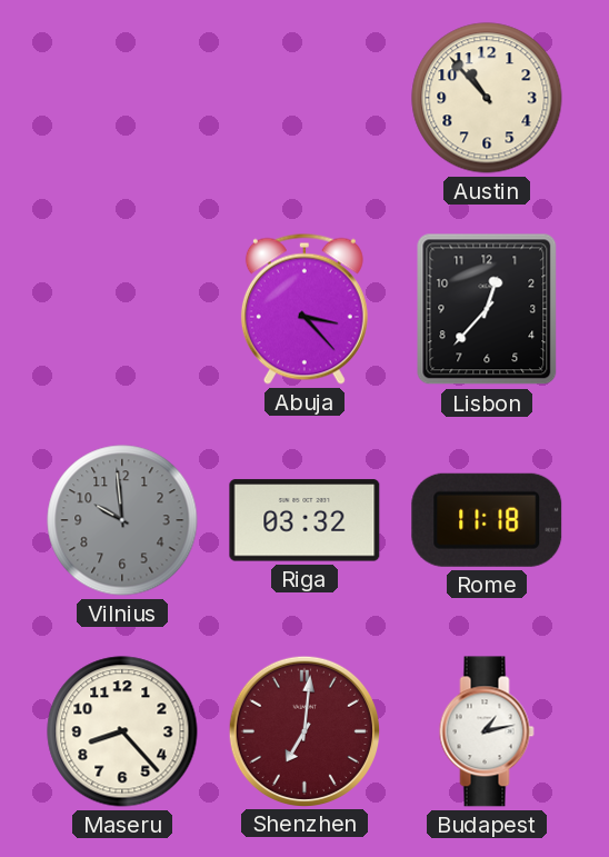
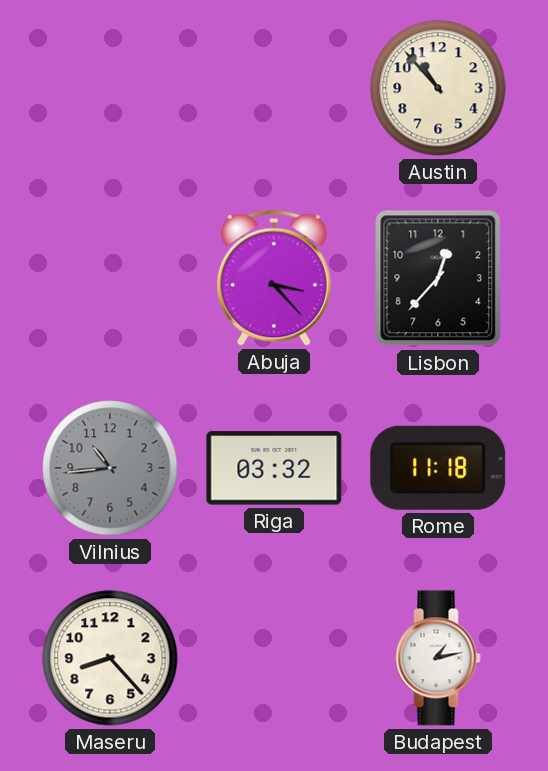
Vilnius: 9:59 -> 10:44 (110, 468)
Shenzhen: 7:01 -> none (303, 730)
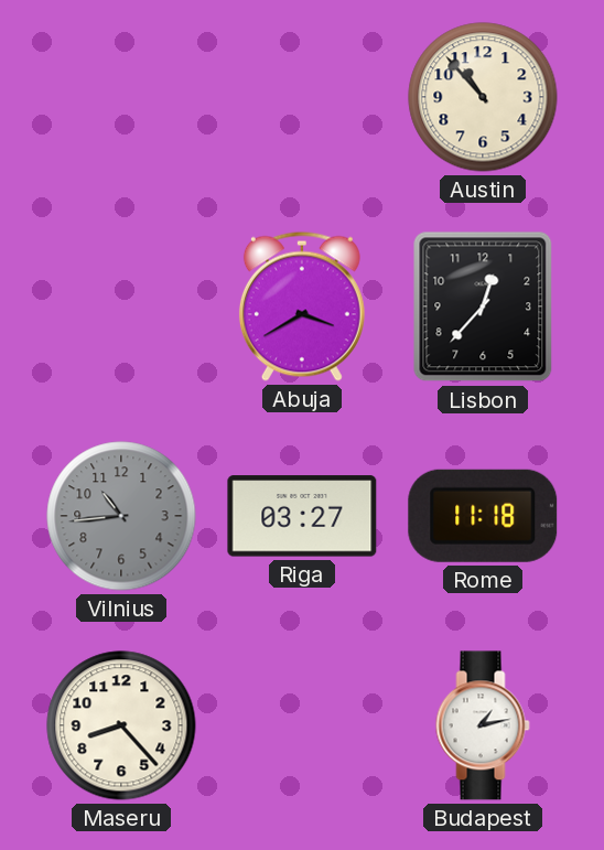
Abuja: 3:23 -> 3:40 (302, 306)
Riga: 03:32 -> 03:27 (302, 516)
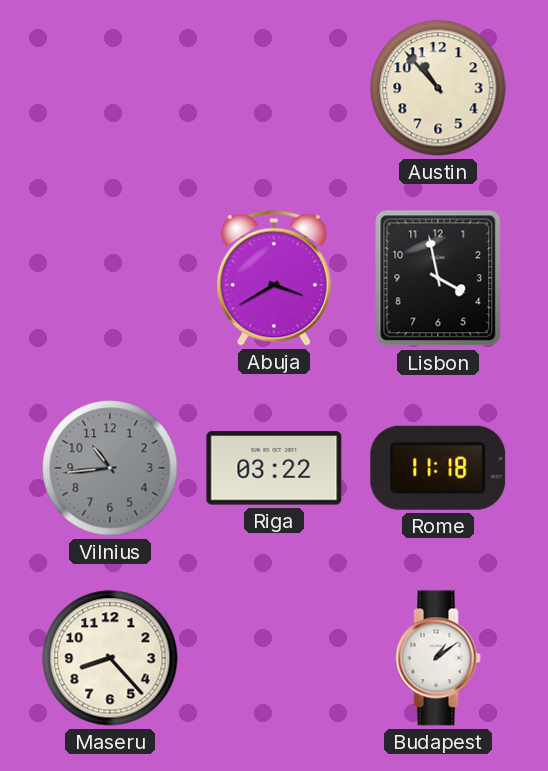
Lisbon: 12:37 -> 3:58 (438, 278)
Riga: 03:27 -> 03:22 (274, 468)
Budapest: 1:13 -> 1:09 (438, 658)
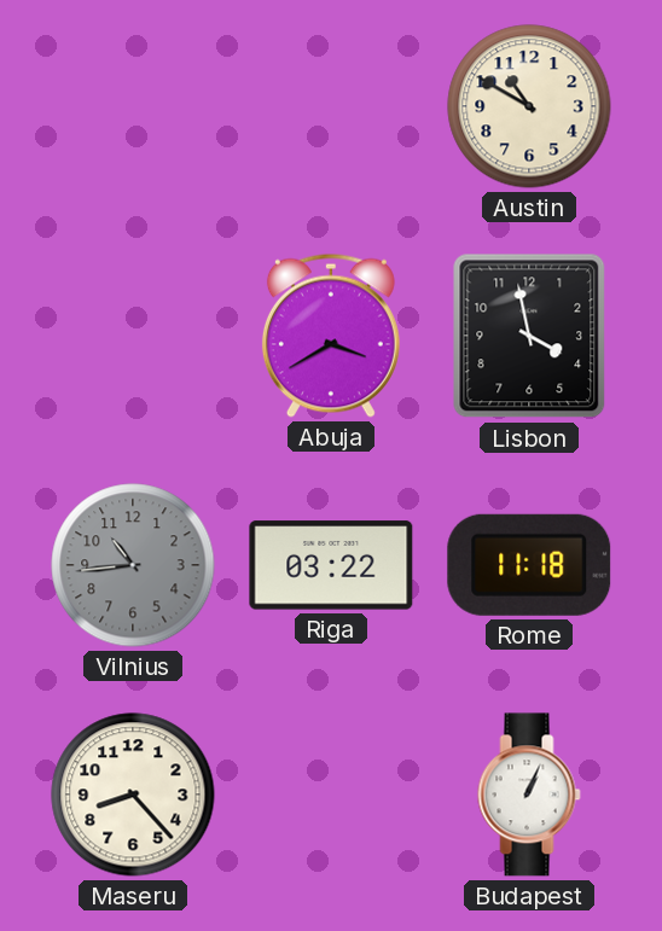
Austin: 10:53 -> 10:50 (529, 106)
Budapest: 1:09 -> 1:04 (529, 795)
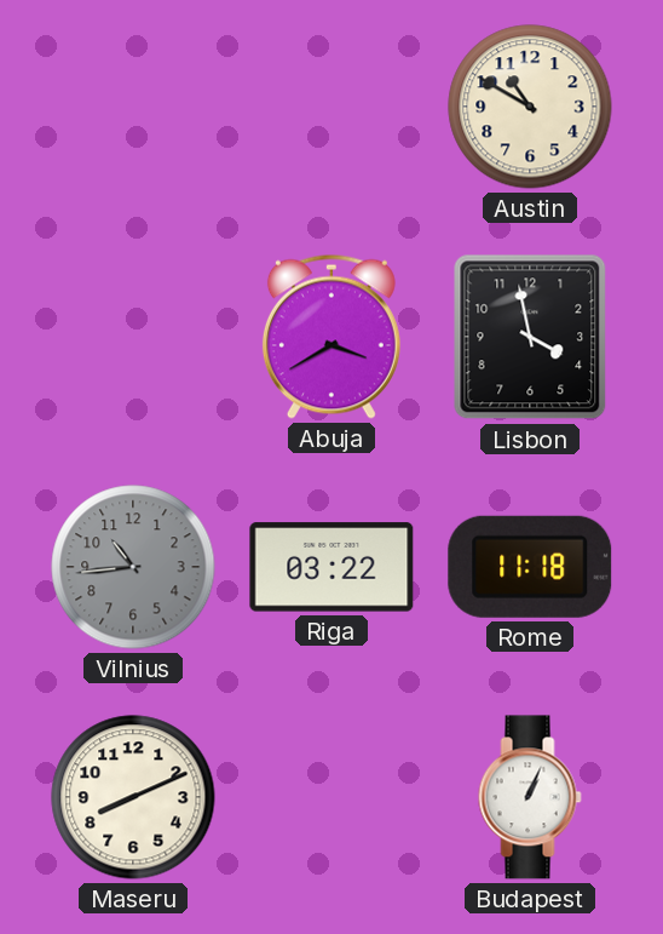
Maseru: 8:23 -> 8:11 (133, 797)
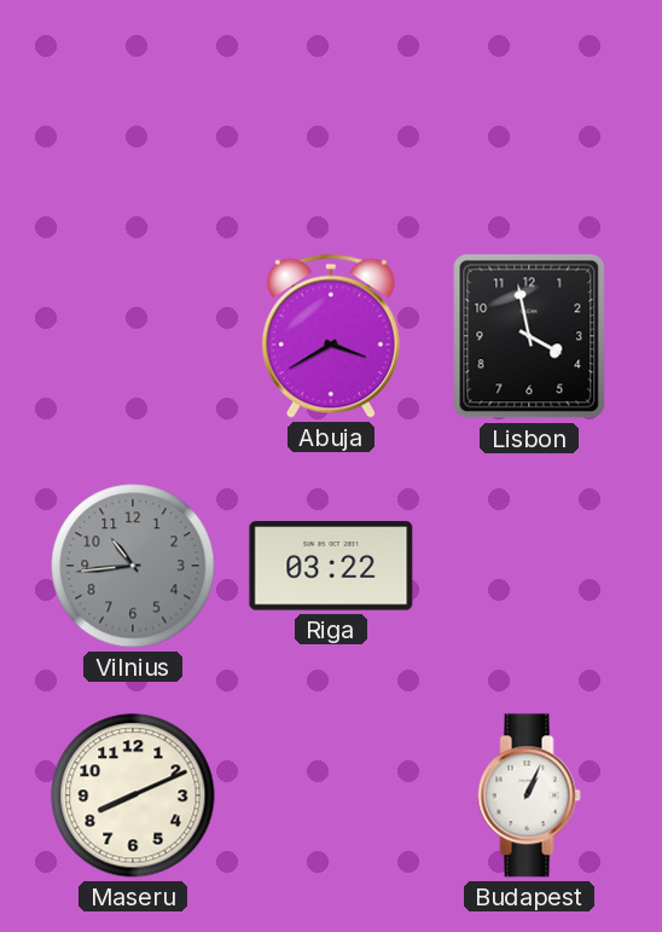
Austin: 10:50 -> none (530, 107)
Rome: 11:18 -> none (530, 567)
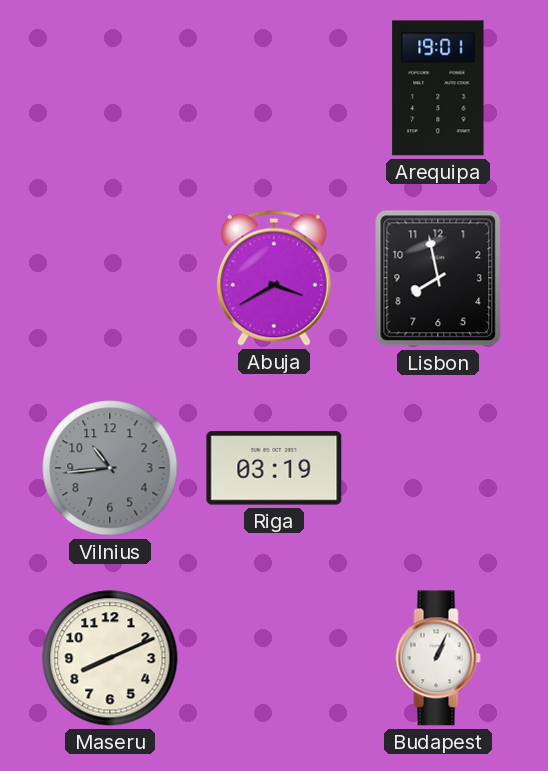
Arequipa: none -> 19:01 (438, 88)
Lisbon: 3:58 -> 7:58 (438, 278)
Riga: 03:22 -> 03:19 (274, 468)
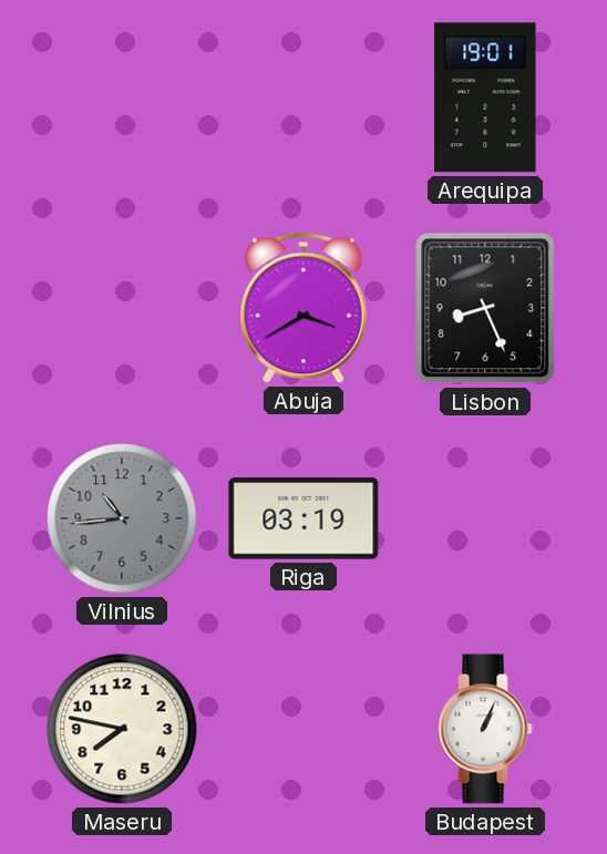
Lisbon: 7:58 -> 8:26 (485, 308)
Maseru: 8:11 -> 7:47 (122, 729)
